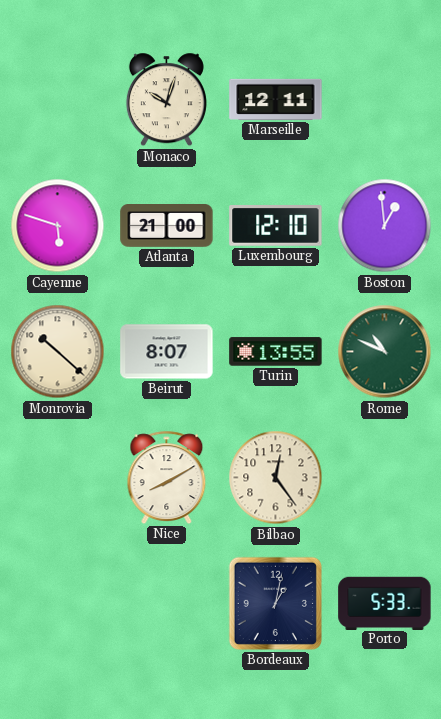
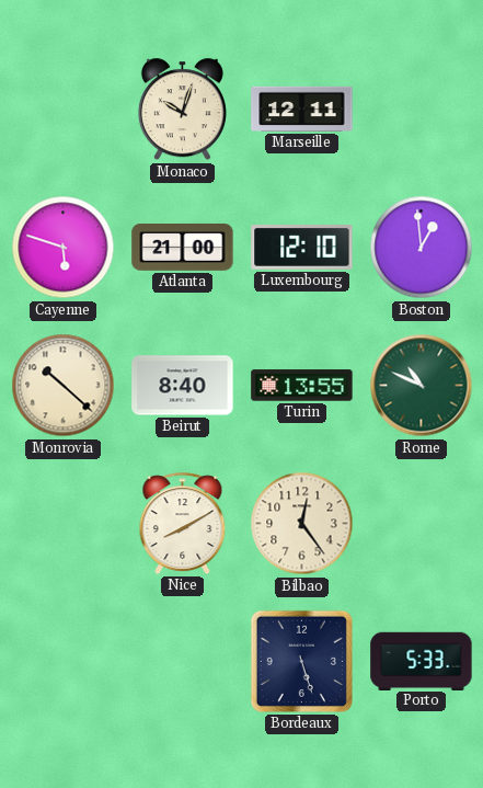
Beirut: 8:07 -> 8:40 (183, 386)
Bordeaux: 1:02 -> 5:27 (301, 661)
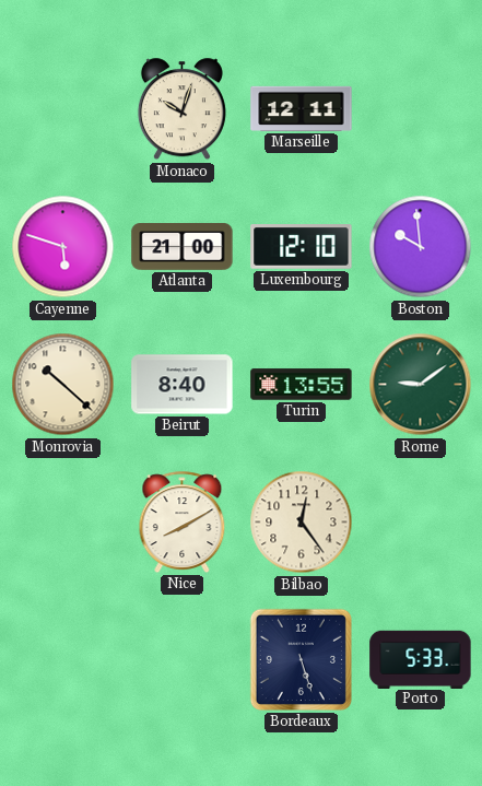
Boston: 12:59 -> 9:59 (421, 247)
Rome: 10:49 -> 9:09 (421, 385)
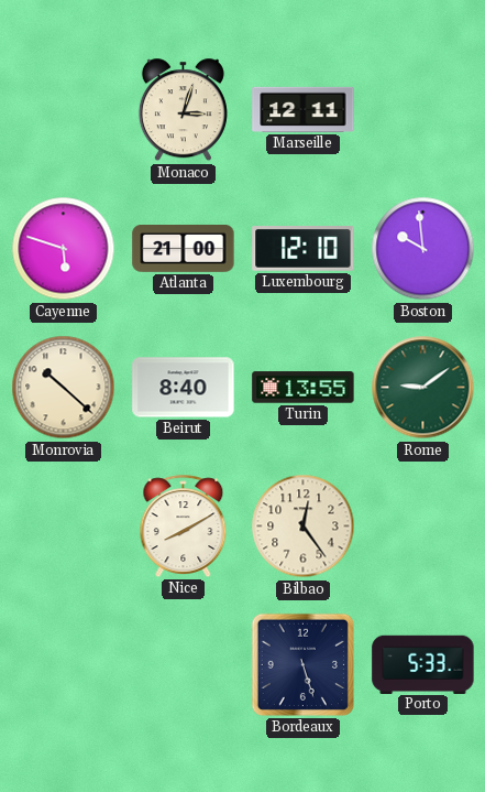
Monaco: 10:03 -> 3:03 (183, 110)
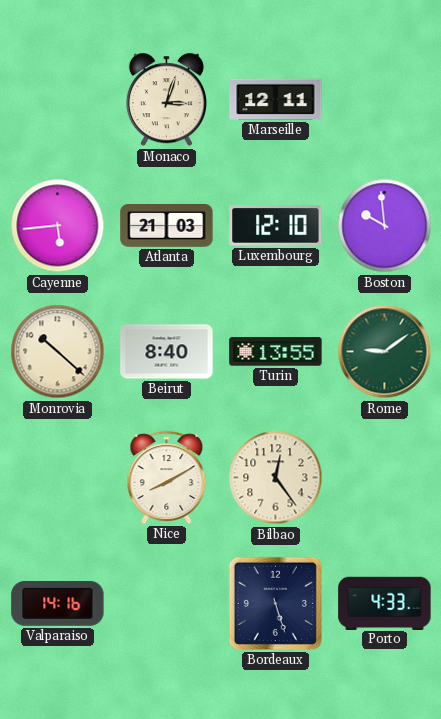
Cayenne: 5:48 -> 5:44 (58, 226)
Atlanta: 21:00 -> 21:03 (167, 226)
Valparaiso: none -> 14:16 (58, 603)
Porto: 5:33 -> 4:33 (385, 603)
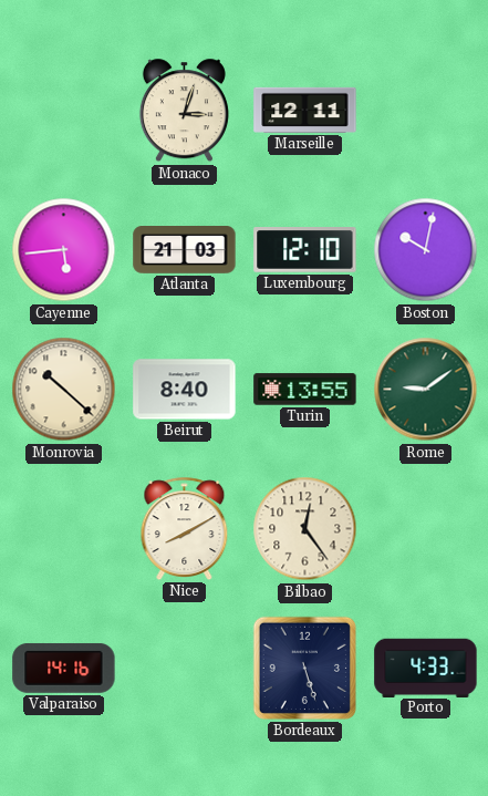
Boston: 9:59 -> 10:02 (426, 250)
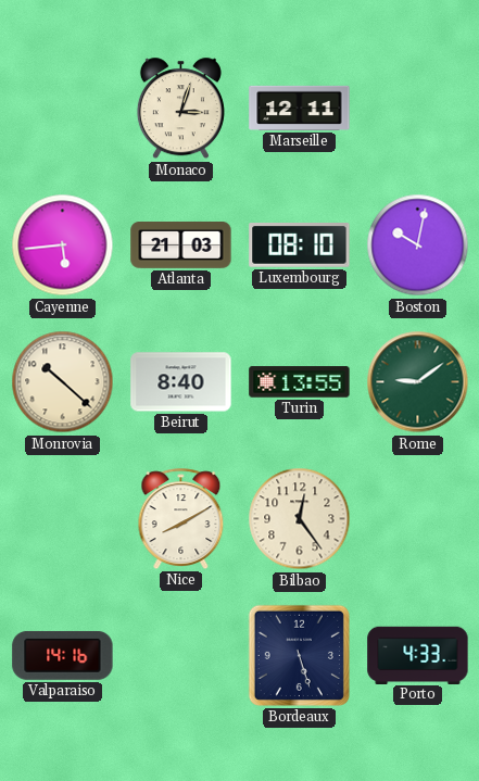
Luxembourg: 12:10 -> 08:10 (300, 245)
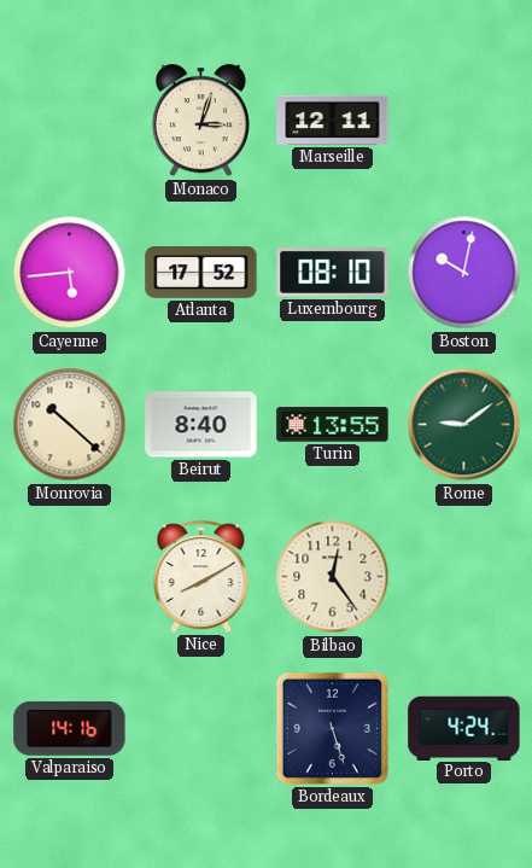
Atlanta: 21:03 -> 17:52 (201, 273)
Porto: 4:33 -> 4:24 (464, 728)
